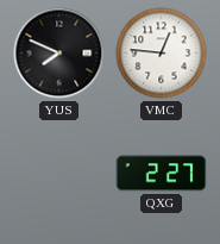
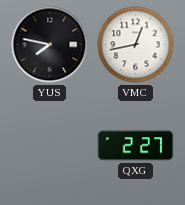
YUS: 7:49 -> 7:47 (50, 45)
VMC: 12:46 -> 12:43 (136, 45)
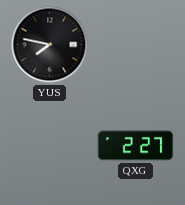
VMC: 12:43 -> none (136, 45)
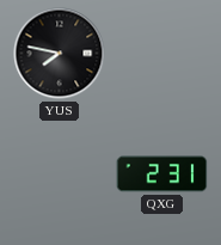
QXG: 2:27 -> 2:31 (162, 174)
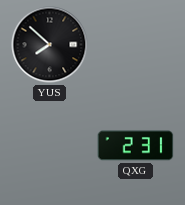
YUS: 7:47 -> 7:52 (50, 45)
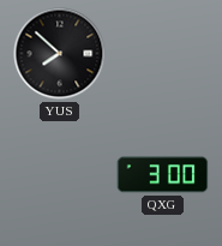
QXG: 2:31 -> 3:00 (163, 175)
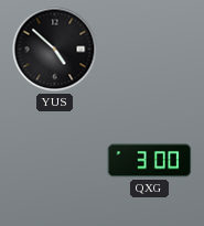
YUS: 7:52 -> 4:52 (55, 50)
